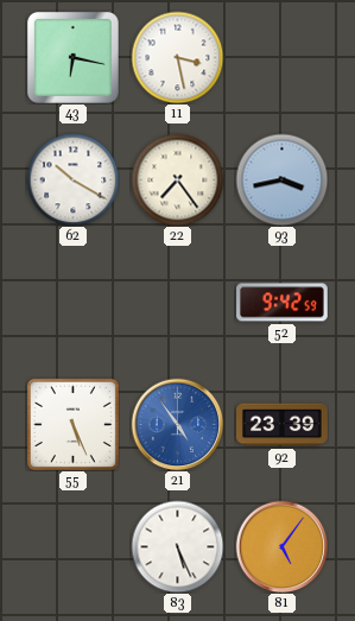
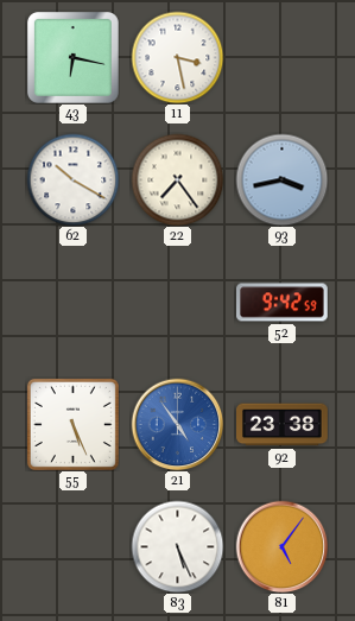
92: 23:39 -> 23:38 (283, 425)
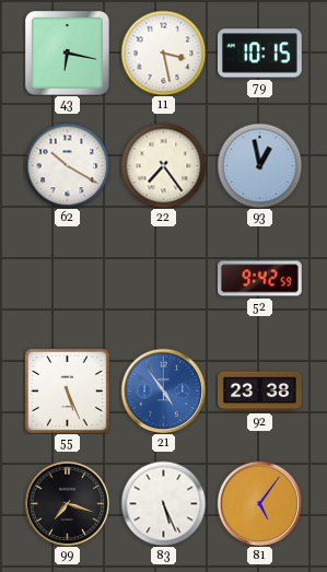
79: none -> 10:15 (260, 54)
93: 3:43 -> 12:58 (259, 165)
99: none -> 7:18 (67, 503)
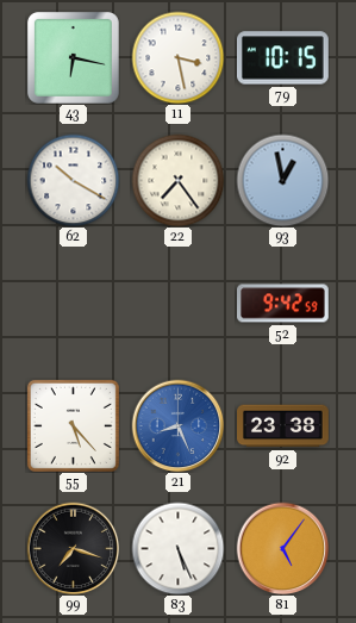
55: 5:26 -> 5:23 (73, 425)
21: 4:54 -> 8:26 (177, 425)
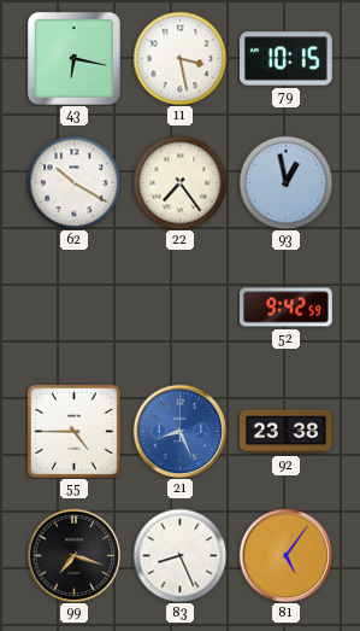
55: 5:23 -> 4:45 (73, 431)
83: 5:26 -> 8:26 (179, 555)
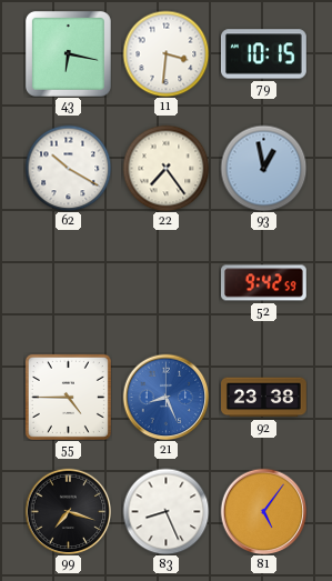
11: 3:28 -> 3:31 (165, 53)
